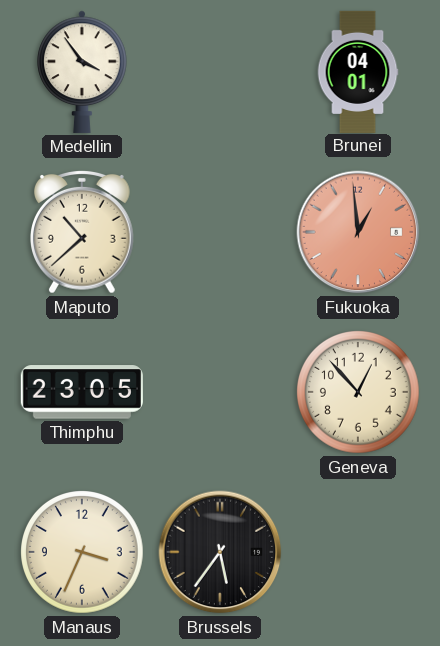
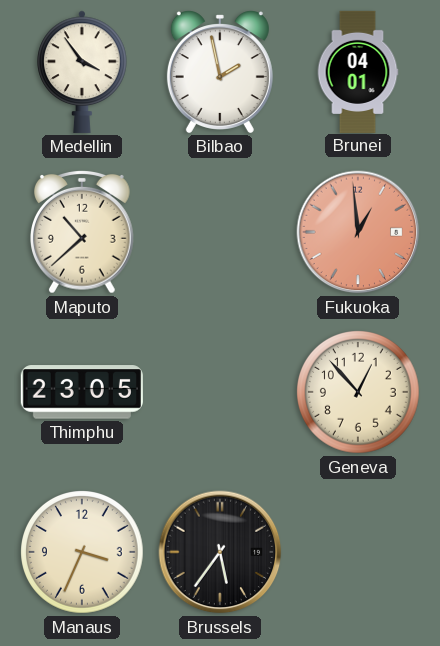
Bilbao: none -> 1:58 (220, 72)
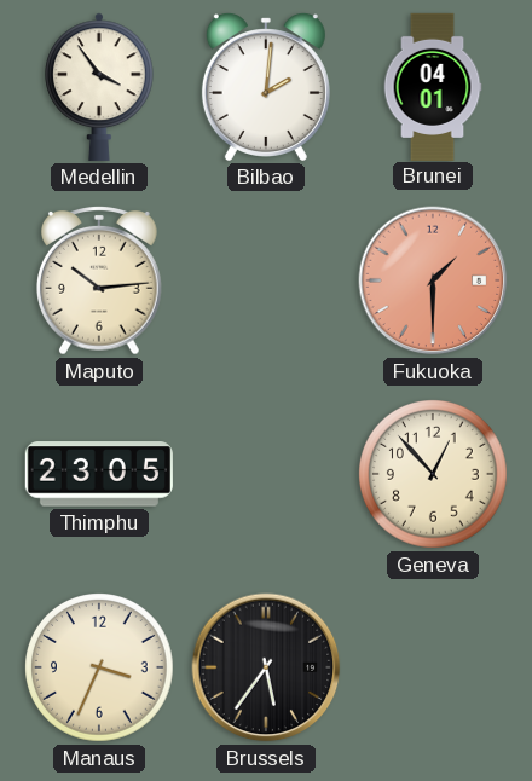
Bilbao: 1:58 -> 2:01 (266, 87)
Maputo: 10:38 -> 10:14 (100, 280)
Fukuoka: 12:59 -> 1:30 (433, 280)
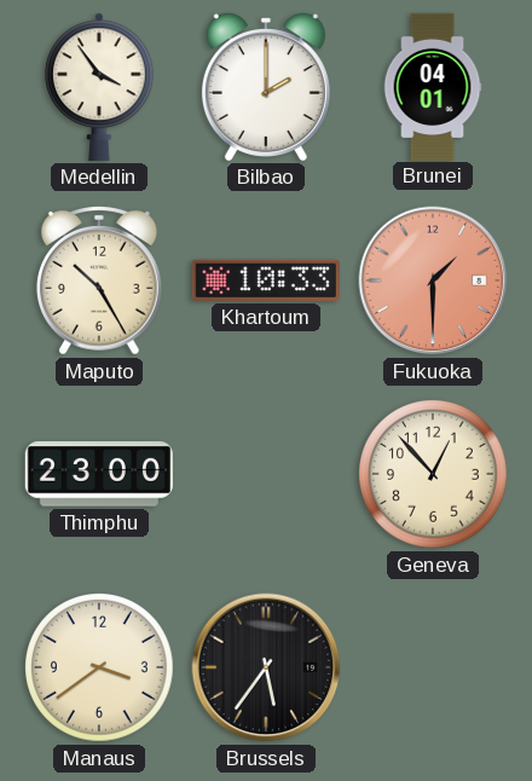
Bilbao: 2:01 -> 2:00 (266, 87)
Maputo: 10:14 -> 10:25 (100, 280)
Khartoum: none -> 10:33 (266, 280)
Thimphu: 23:05 -> 23:00 (99, 474)
Manaus: 3:34 -> 3:39 (100, 669)
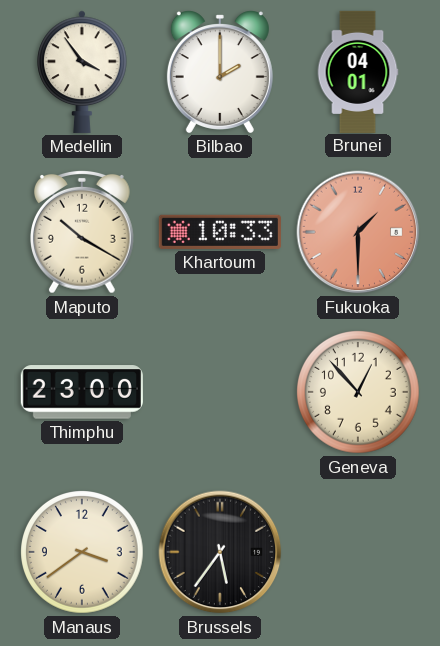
Maputo: 10:25 -> 10:20 (83, 232)
